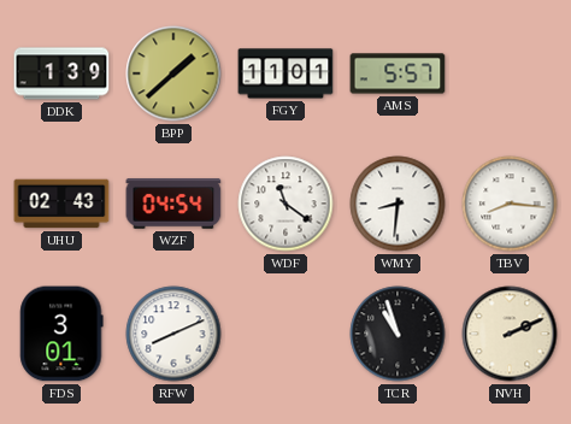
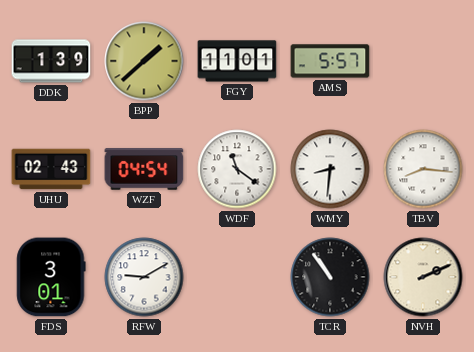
RFW: 8:11 -> 9:10 (144, 277)
TCR: 10:57 -> 10:54 (330, 277)
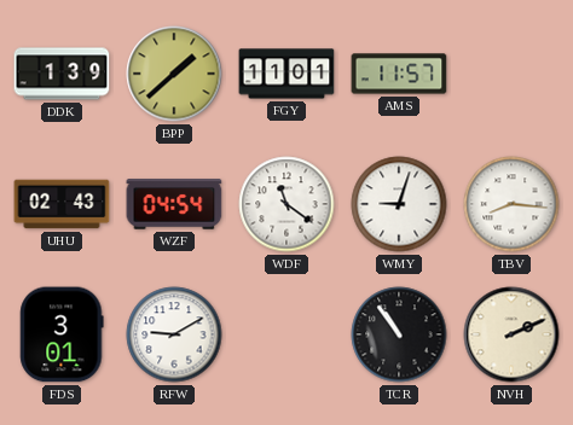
AMS: 5:57 -> 11:57 (399, 74)
WMY: 8:31 -> 9:03 (399, 204)
